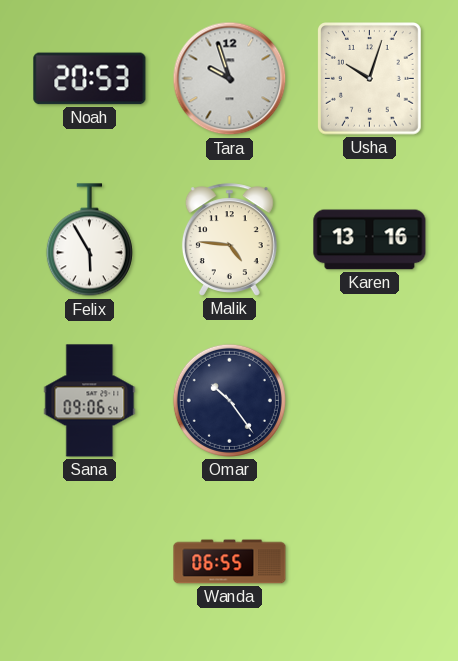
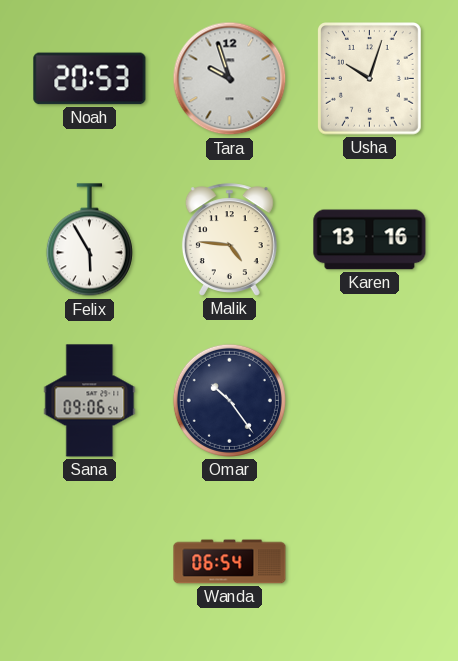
Wanda: 06:55 -> 06:54 (230, 562)
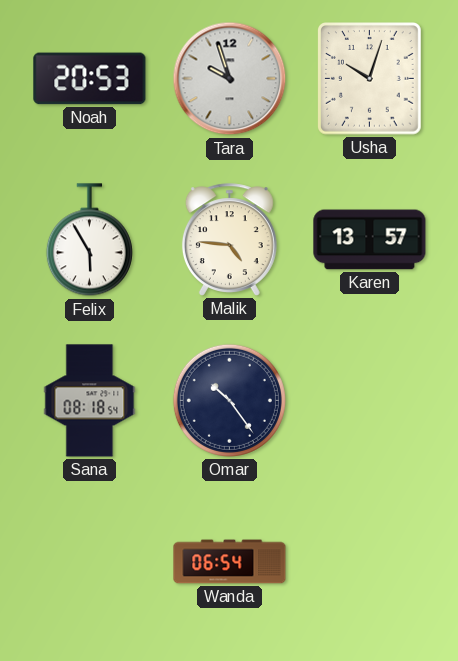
Karen: 13:16 -> 13:57 (370, 240)
Sana: 09:06 -> 08:18 (90, 401)
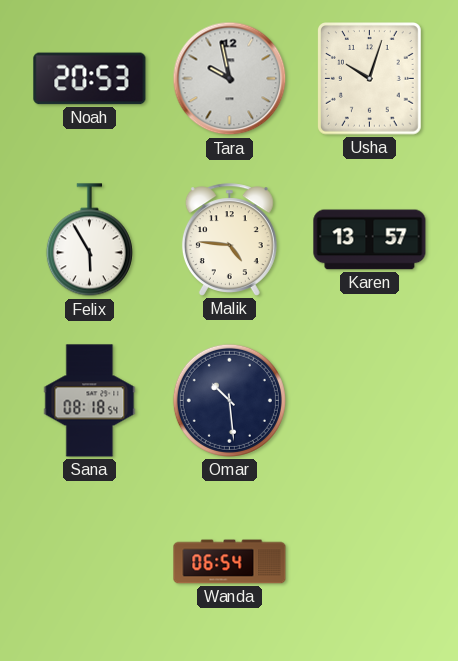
Tara: 9:57 -> 9:58 (230, 79)
Omar: 10:24 -> 10:29 (229, 400)
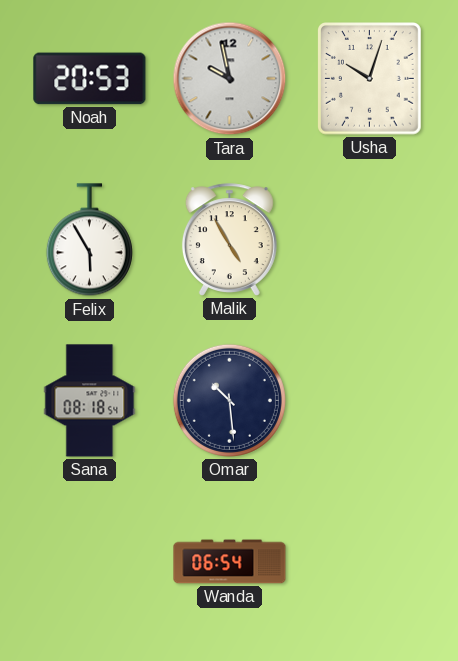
Malik: 4:46 -> 4:55 (229, 240)
Karen: 13:57 -> none (370, 240)
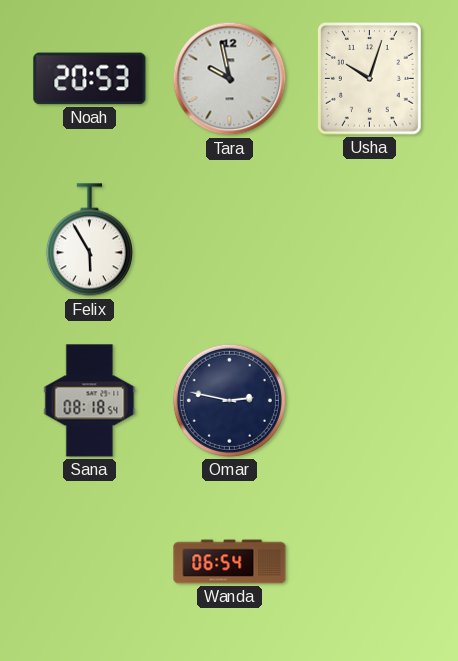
Malik: 4:55 -> none (229, 240)
Omar: 10:29 -> 2:47 (229, 400)
